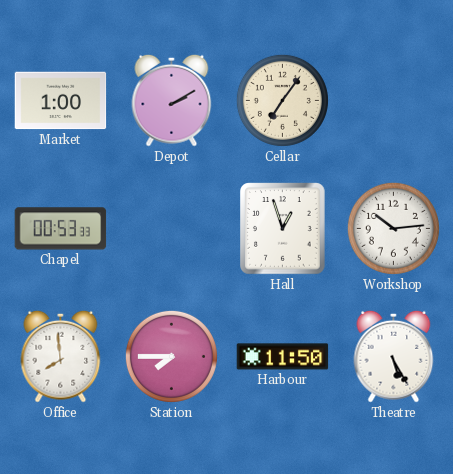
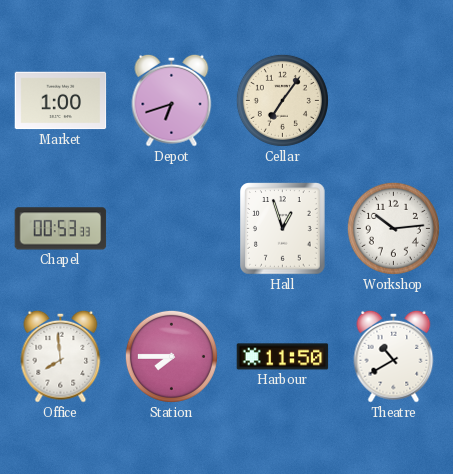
Depot: 2:10 -> 6:42 (172, 100)
Theatre: 5:25 -> 10:40 (394, 356)
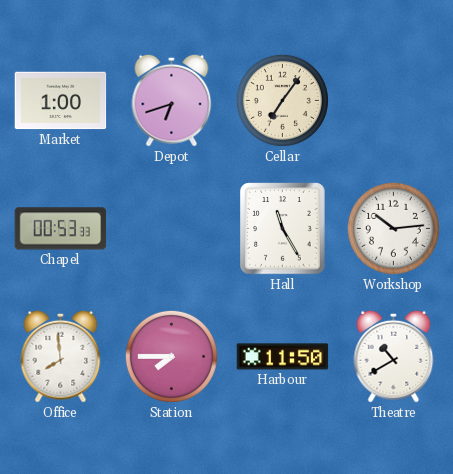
Hall: 12:57 -> 11:25 (283, 229)
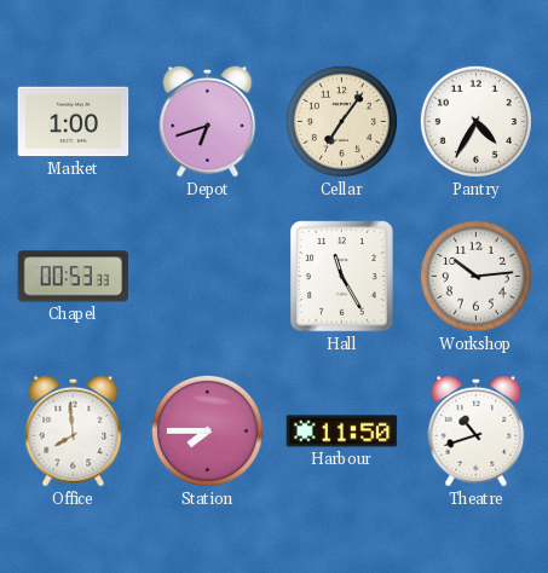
Pantry: none -> 4:35 (475, 121)
Theatre: 10:40 -> 10:42 (477, 430)
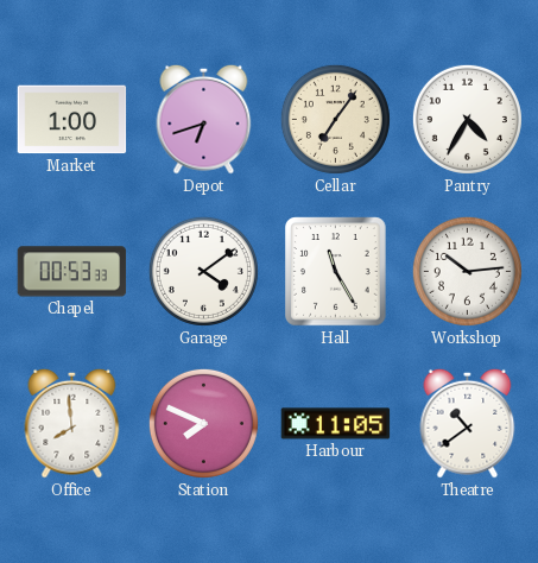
Garage: none -> 4:09 (203, 271)
Station: 7:45 -> 7:49 (203, 423)
Harbour: 11:50 -> 11:05 (336, 424)
Theatre: 10:42 -> 10:39 (468, 423)
